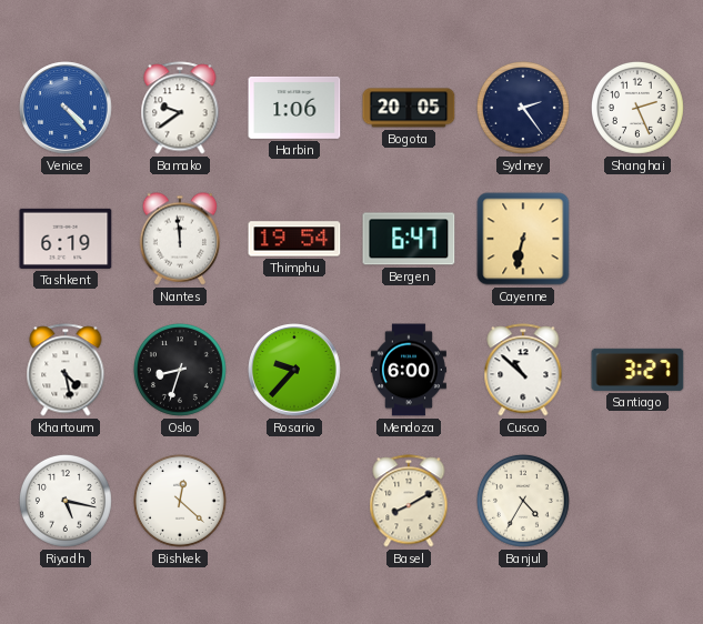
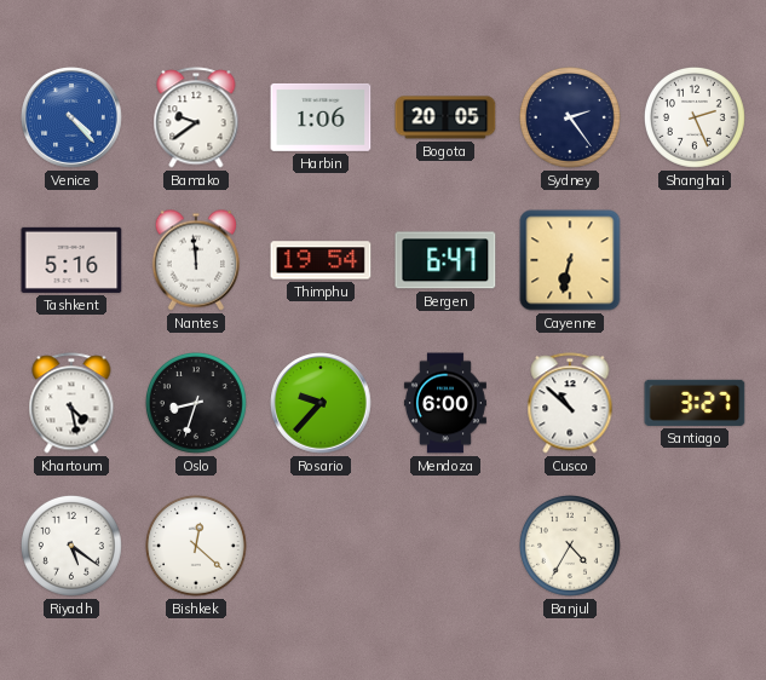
Tashkent: 6:19 -> 5:16 (71, 260)
Riyadh: 5:17 -> 5:21 (71, 546)
Basel: 8:10 -> none (409, 501)
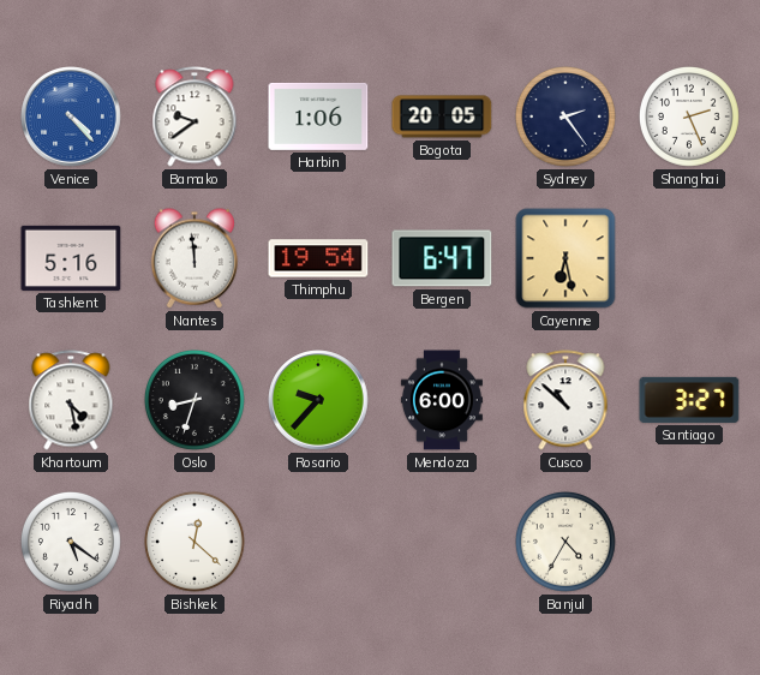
Cayenne: 6:32 -> 6:28 (565, 258)
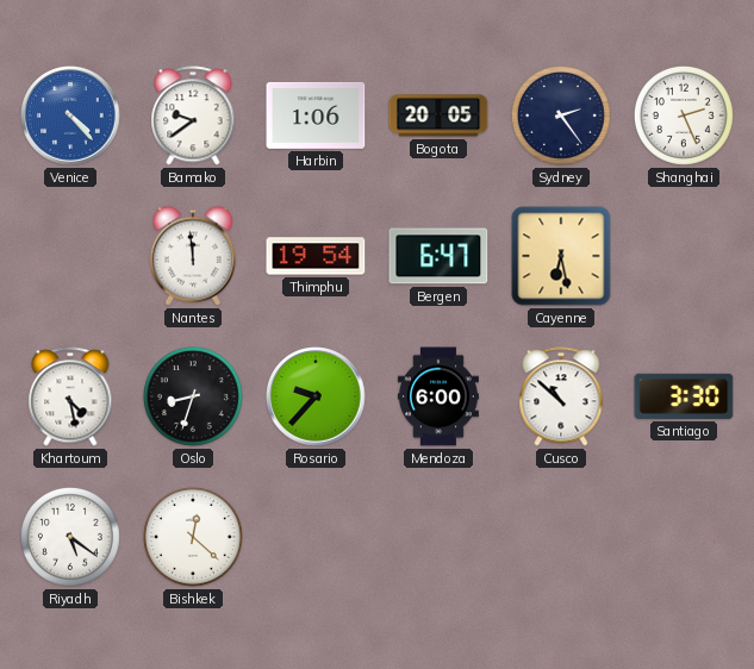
Tashkent: 5:16 -> none (71, 258)
Santiago: 3:27 -> 3:30 (684, 396)
Banjul: 4:35 -> none (565, 542)
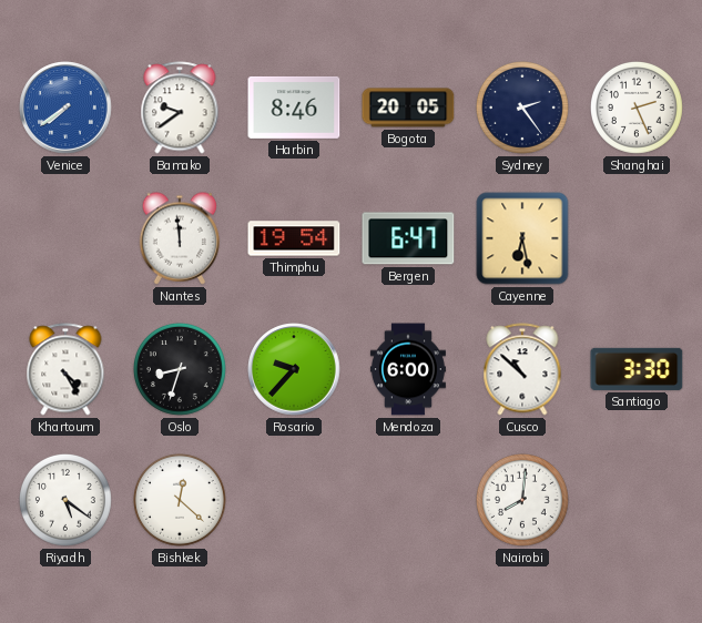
Venice: 4:23 -> 7:39 (65, 108)
Harbin: 1:06 -> 8:46 (294, 108)
Khartoum: 4:28 -> 4:25 (65, 369)
Nairobi: none -> 8:01 (522, 500)
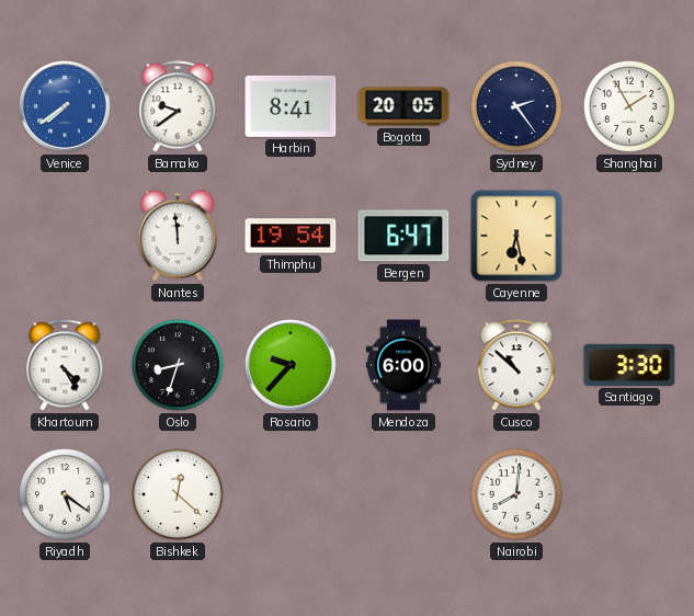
Harbin: 8:46 -> 8:41 (291, 106)
Shanghai: 2:26 -> 1:55 (629, 106)
